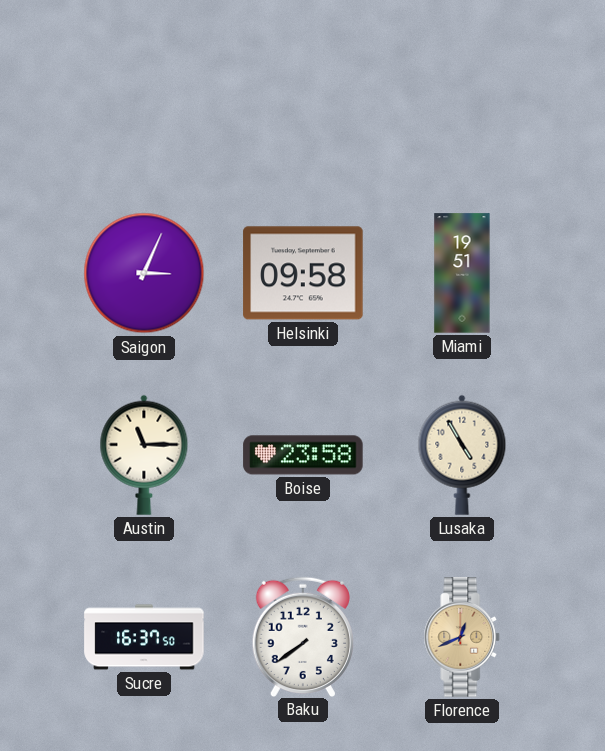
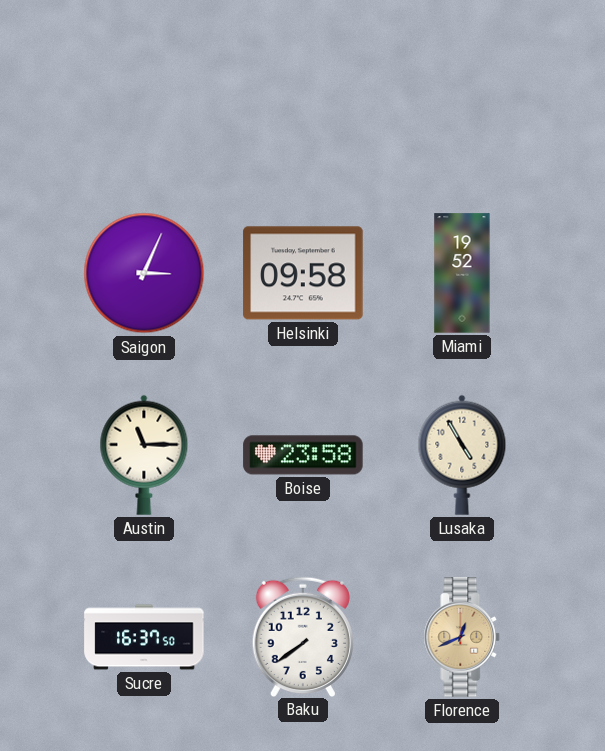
Miami: 19:51 -> 19:52 (462, 273)
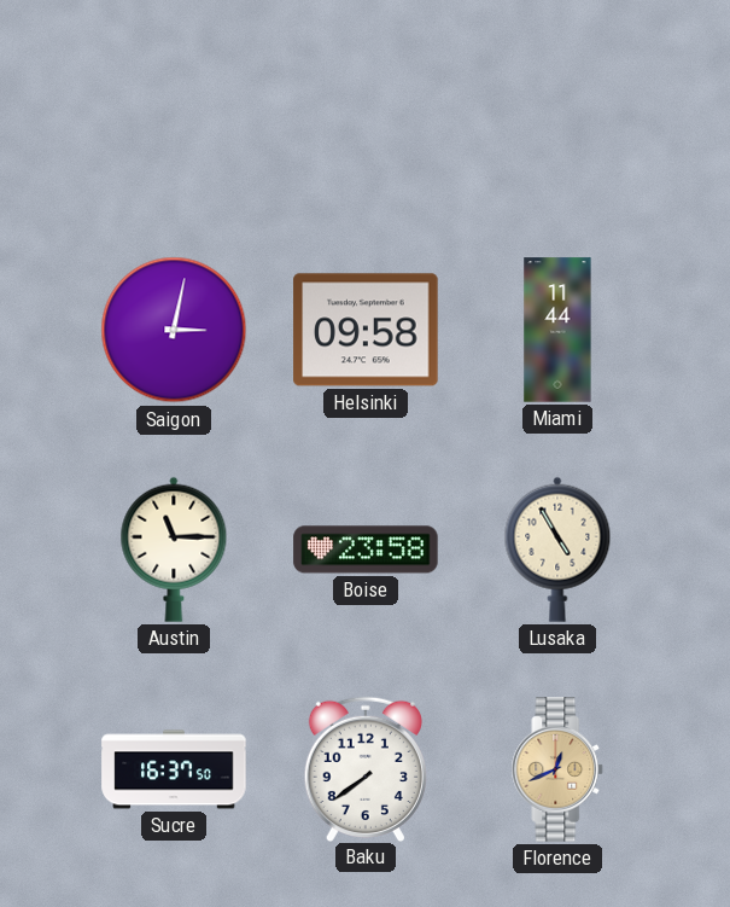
Saigon: 3:04 -> 3:02 (174, 330)
Miami: 19:52 -> 11:44 (557, 330)
